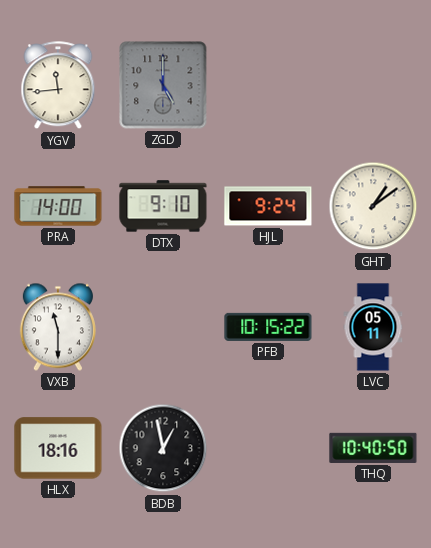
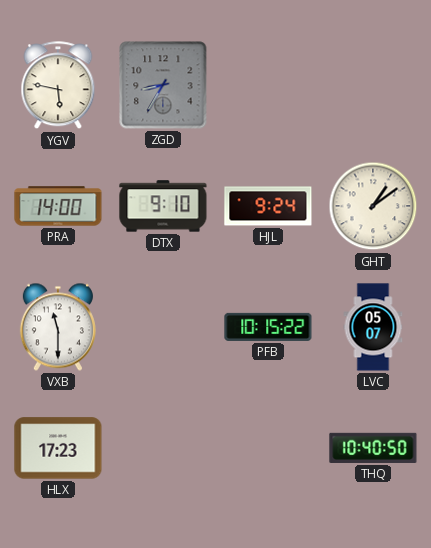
YGV: 11:44 -> 5:47 (58, 86)
ZGD: 5:00 -> 8:35 (163, 85)
LVC: 05:11 -> 05:07 (373, 327)
HLX: 18:16 -> 17:23 (58, 448)
BDB: 12:58 -> none (163, 448)
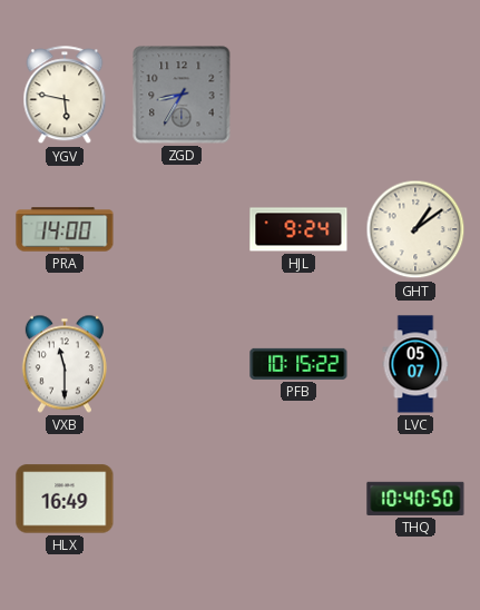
DTX: 9:10 -> none (163, 206)
HLX: 17:23 -> 16:49 (65, 499)
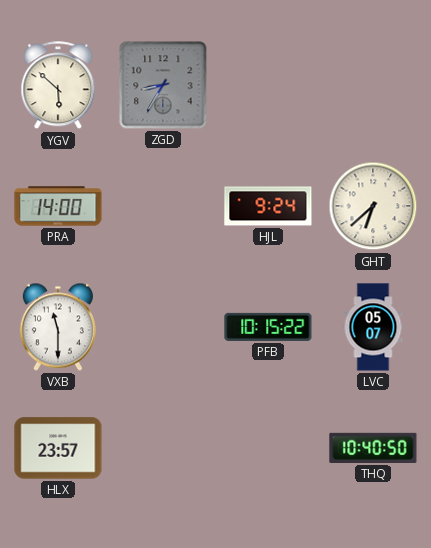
YGV: 5:47 -> 5:52 (58, 86)
GHT: 1:09 -> 6:38 (373, 206)
HLX: 16:49 -> 23:57 (58, 448)
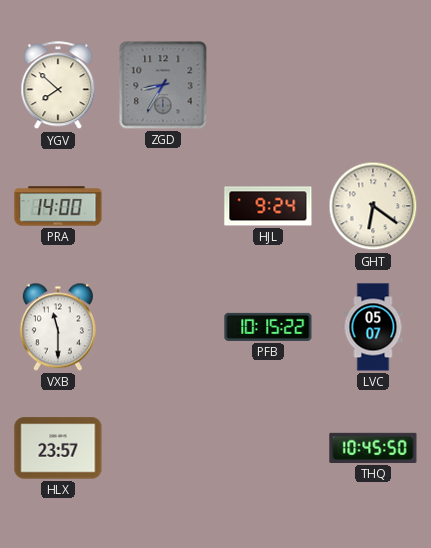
YGV: 5:52 -> 7:52 (58, 86)
GHT: 6:38 -> 6:21 (373, 206)
THQ: 10:40 -> 10:45 (373, 448)
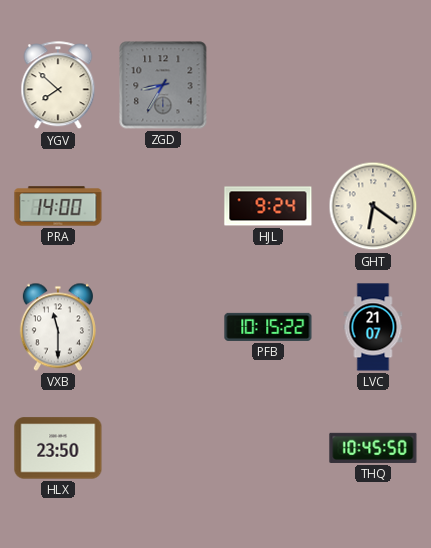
LVC: 05:07 -> 21:07 (373, 327)
HLX: 23:57 -> 23:50 (58, 448)
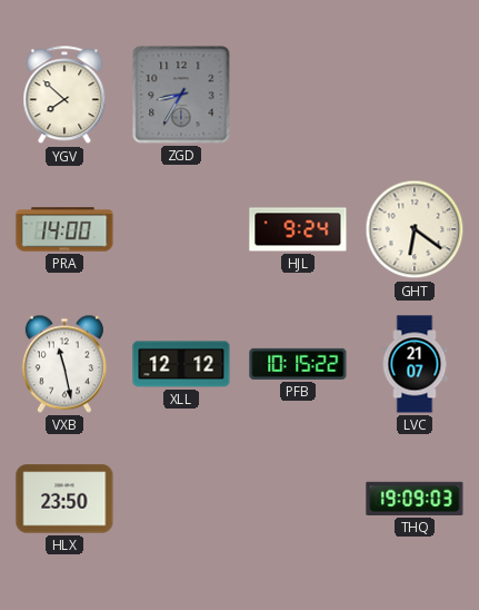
VXB: 11:30 -> 11:28 (64, 364)
XLL: none -> 12:12 (181, 364)
THQ: 10:45 -> 19:09 (415, 499)
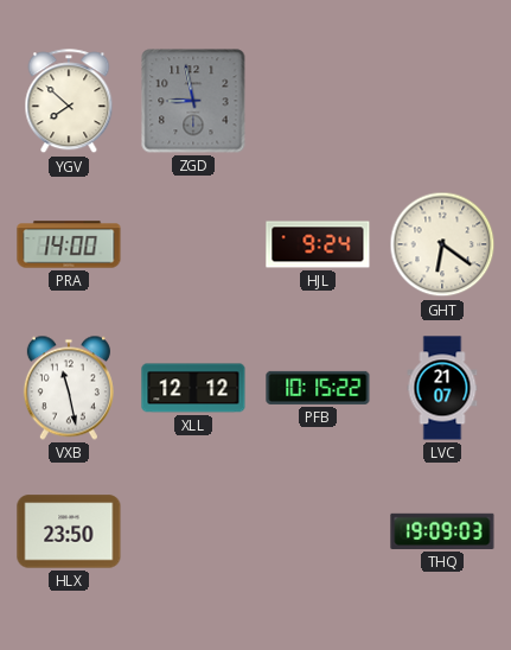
ZGD: 8:35 -> 8:58 (193, 101)
